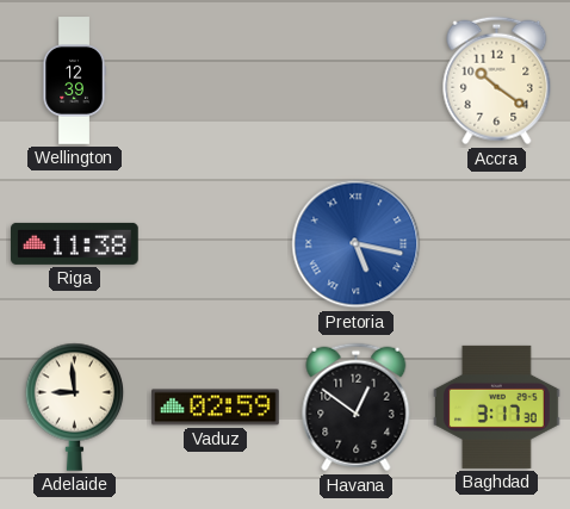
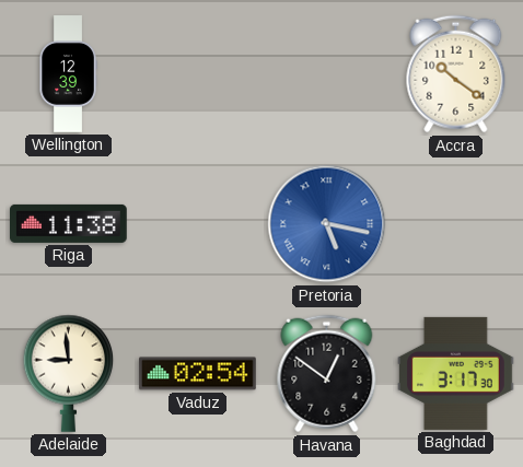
Vaduz: 02:59 -> 02:54 (198, 374)
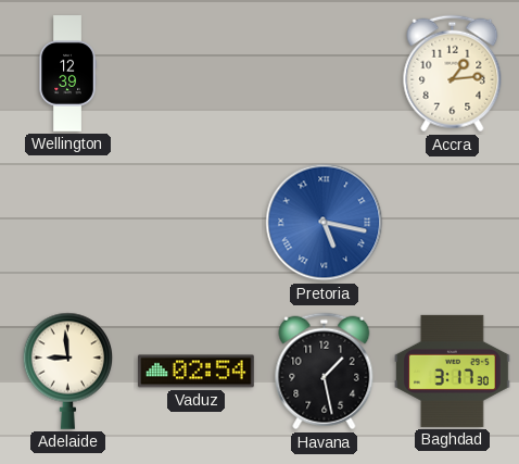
Accra: 10:21 -> 1:14 (453, 74)
Riga: 11:38 -> none (69, 223)
Havana: 12:51 -> 1:28 (325, 372)
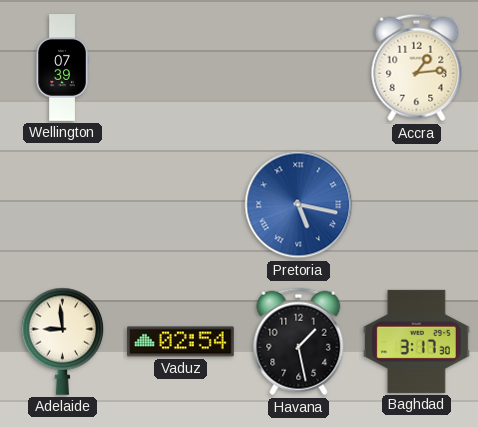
Wellington: 12:39 -> 07:39 (62, 68)
